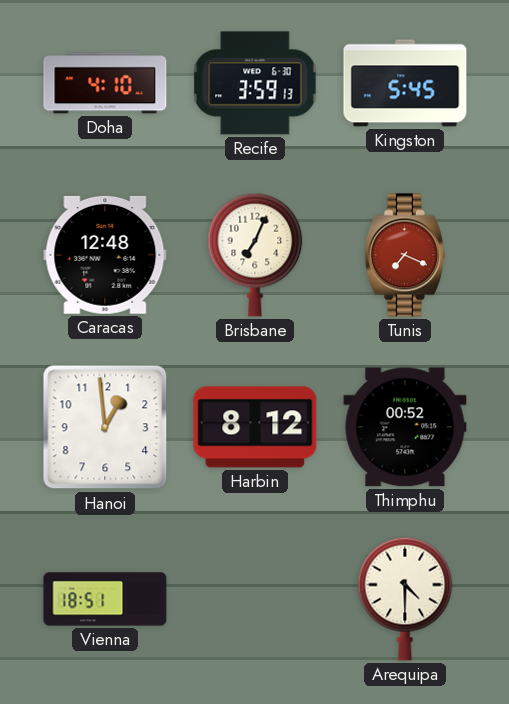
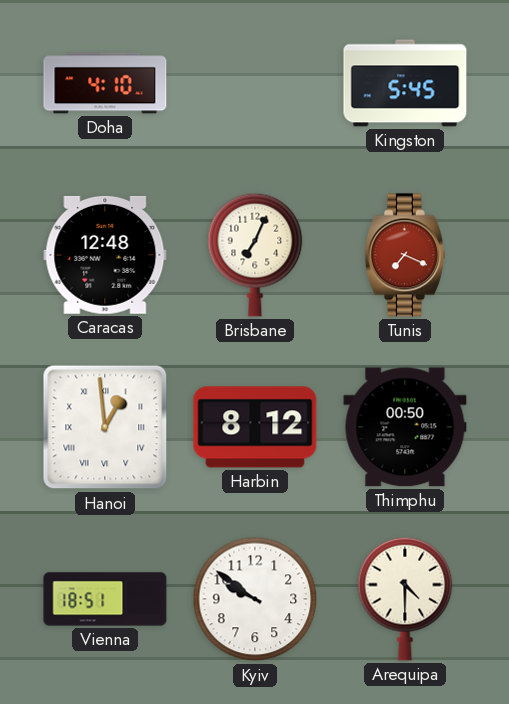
Recife: 3:59 -> none (255, 83)
Hanoi numerals: Arabic -> Roman (105, 427)
Thimphu: 00:52 -> 00:50 (405, 427)
Kyiv: none -> 9:51 (255, 599)
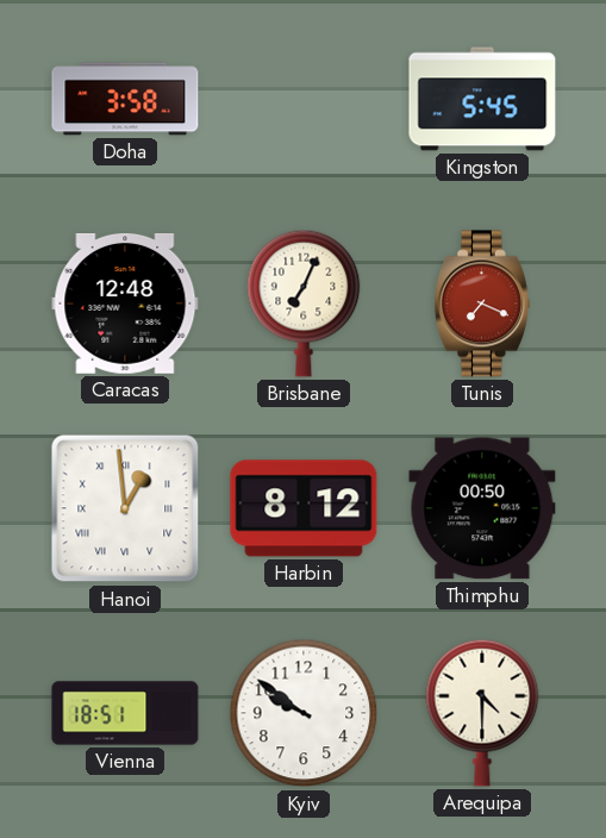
Doha: 4:10 -> 3:58 (125, 99)
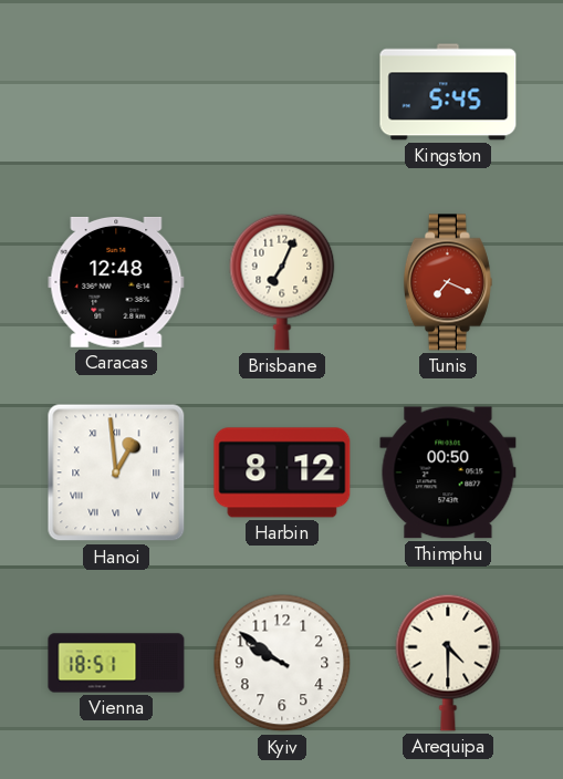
Doha: 3:58 -> none (125, 99)
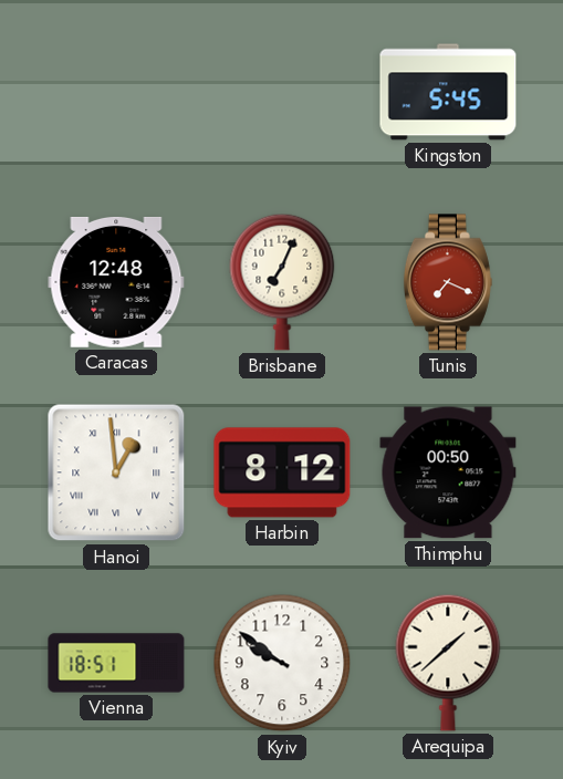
Arequipa: 4:30 -> 1:38 (448, 663)
